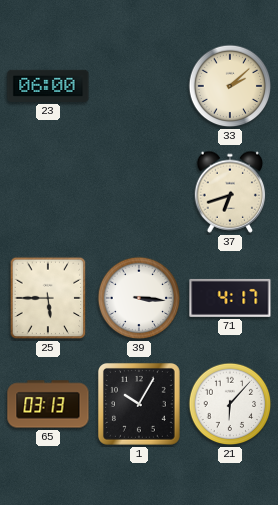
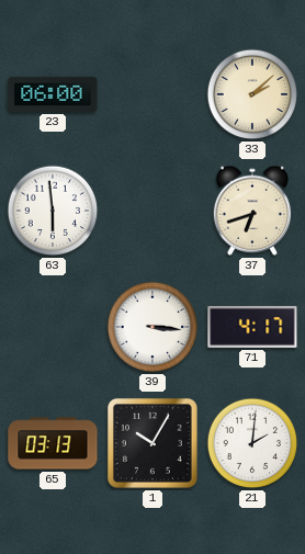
63: none -> 5:59 (53, 211)
25: 5:45 -> none (48, 298)
21: 6:07 -> 2:01 (252, 443)
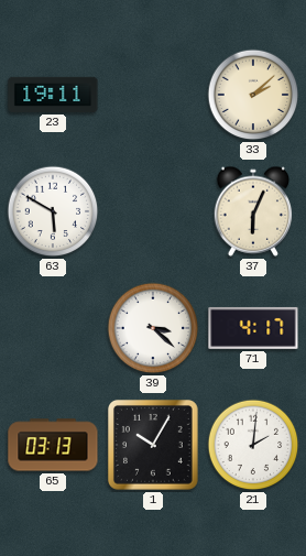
23: 06:00 -> 19:11 (53, 95)
63: 5:59 -> 5:50 (53, 211)
37: 6:42 -> 6:04 (253, 211)
39: 3:16 -> 3:22 (153, 328)
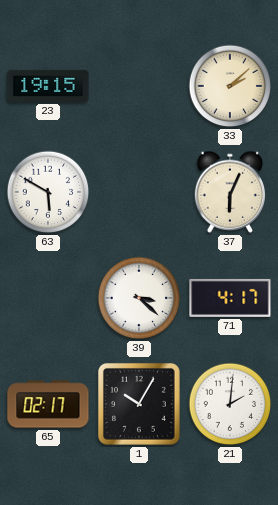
23: 19:11 -> 19:15 (48, 86)
65: 03:13 -> 02:17 (48, 404)
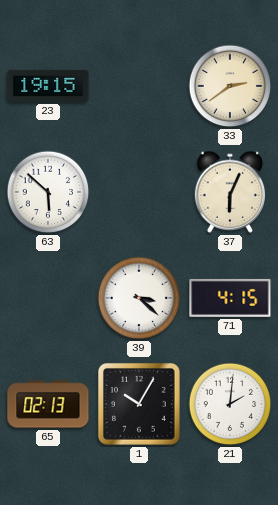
33: 2:08 -> 2:39 (230, 86)
63: 5:50 -> 5:52 (48, 192)
71: 4:17 -> 4:15 (230, 298)
65: 02:17 -> 02:13 (48, 404)
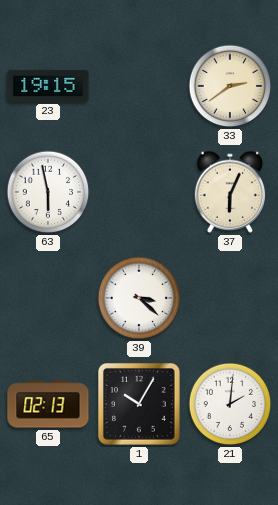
63: 5:52 -> 5:58 (48, 192)
71: 4:15 -> none (230, 298)
